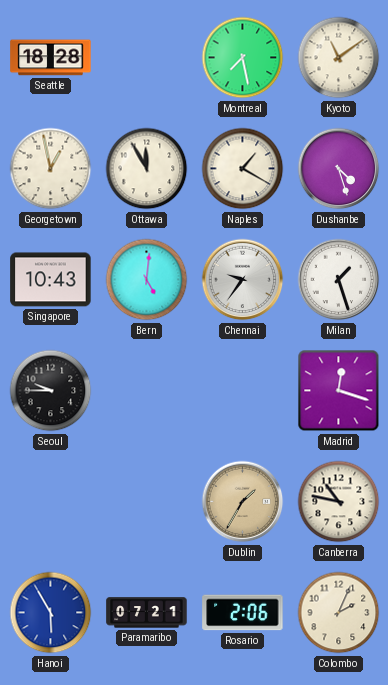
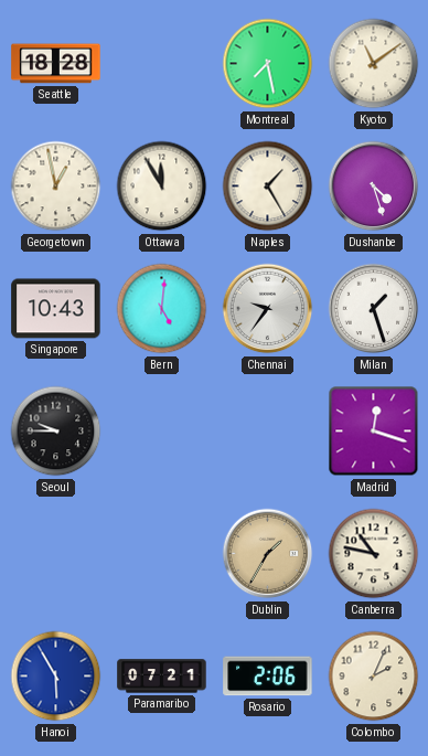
Naples: 1:20 -> 1:25 (268, 187)
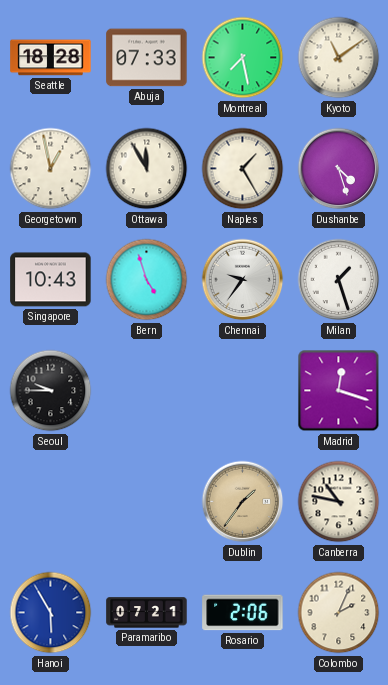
Abuja: none -> 07:33 (147, 58)
Bern: 5:01 -> 4:57 (147, 280)
Dublin: 1:35 -> 1:36 (243, 502)
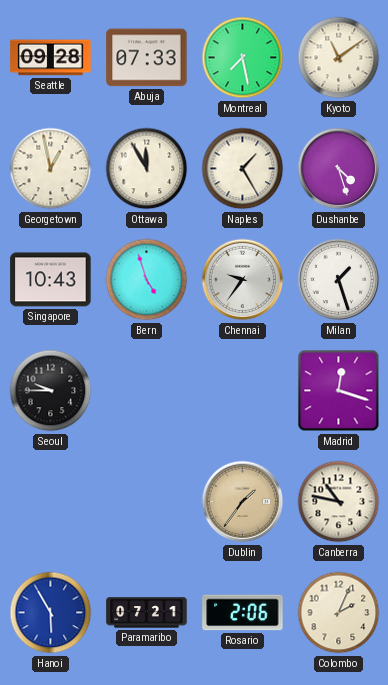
Seattle: 18:28 -> 09:28 (51, 58)
